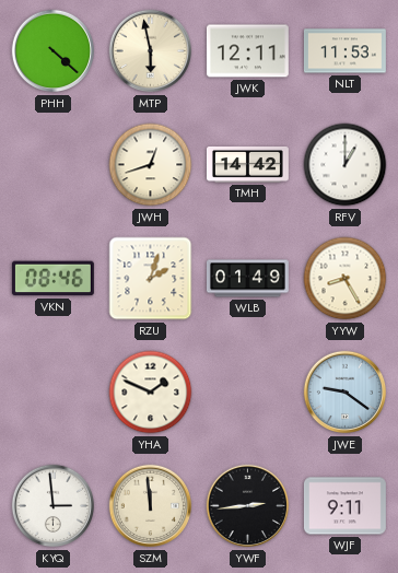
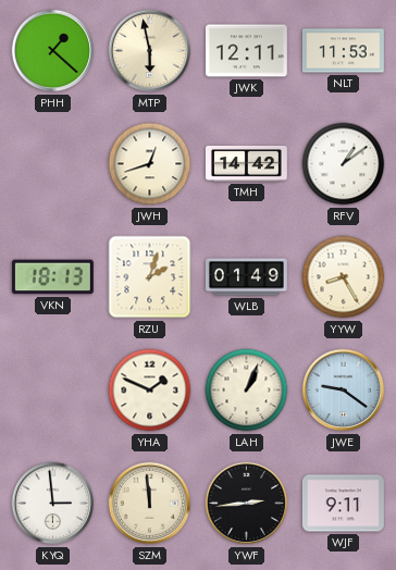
PHH: 4:22 -> 1:22 (53, 51)
RFV: 1:00 -> 1:09 (344, 164)
VKN: 08:46 -> 18:13 (52, 277)
LAH: none -> 1:04 (247, 391)
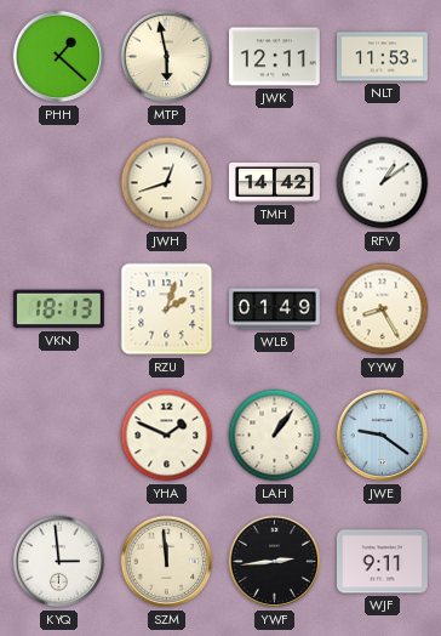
LAH: 1:04 -> 1:06 (275, 436)
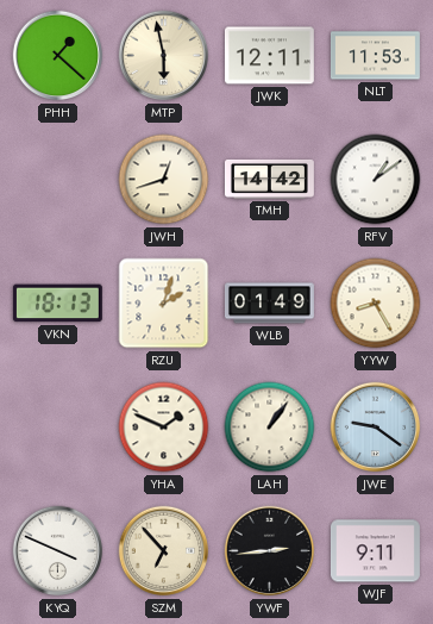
KYQ: 2:59 -> 3:49 (58, 551)
SZM: 11:59 -> 6:53 (164, 551)
